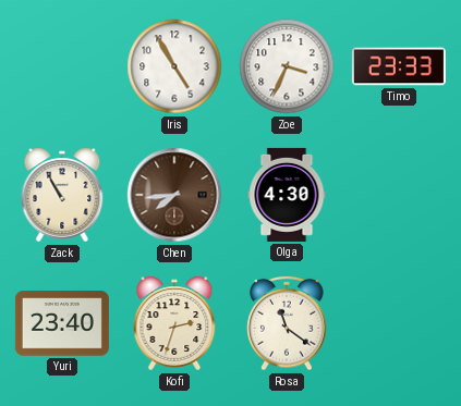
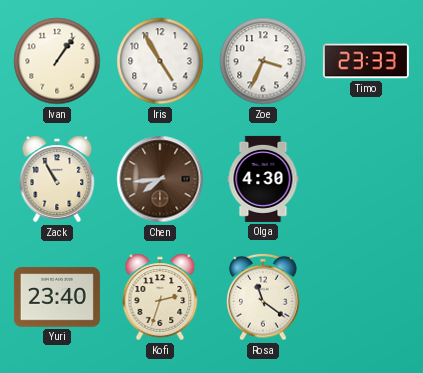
Ivan: none -> 1:06 (57, 61)
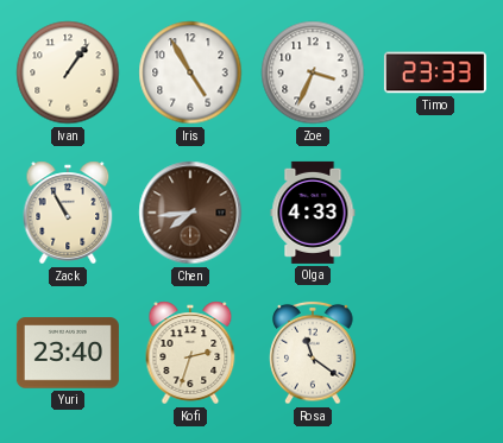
Olga: 4:30 -> 4:33 (313, 213)
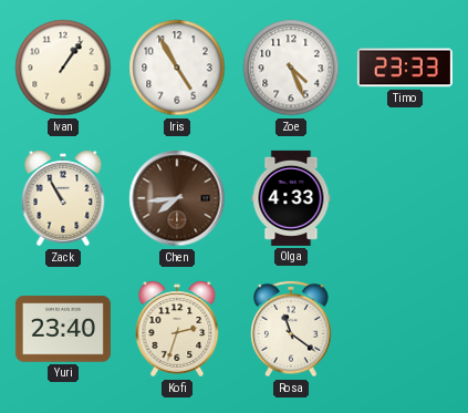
Zoe: 3:34 -> 4:26 (291, 68)
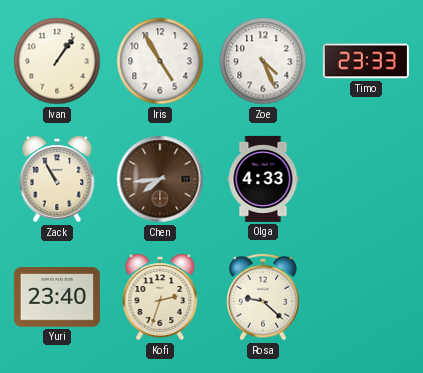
Rosa: 11:21 -> 9:22 (263, 297)
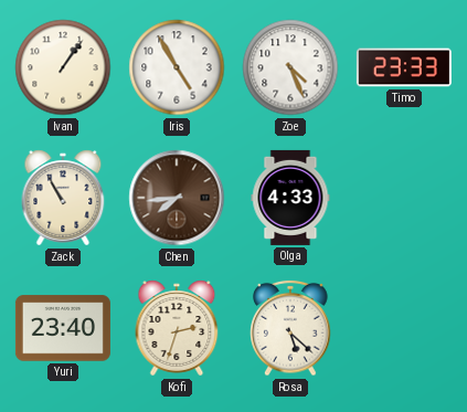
Rosa: 9:22 -> 5:22 (290, 328)
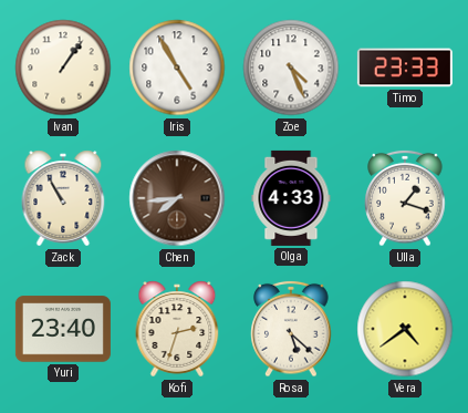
Ulla: none -> 1:18 (405, 198)
Vera: none -> 4:39 (405, 329)
